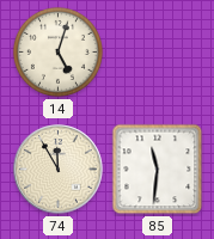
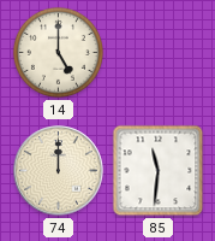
14: 5:03 -> 5:00 (58, 52)
74: 11:55 -> 12:00 (59, 171)
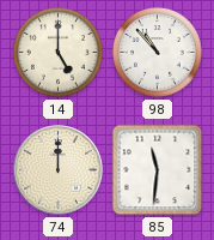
98: none -> 10:53 (157, 52)
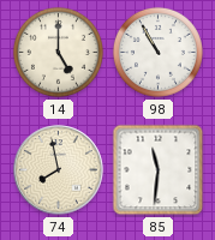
98: 10:53 -> 10:55 (157, 52)
74: 12:00 -> 7:58 (59, 170)
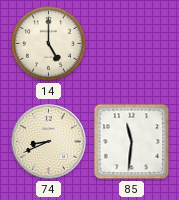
98: 10:55 -> none (157, 52)
74: 7:58 -> 8:41 (49, 142)
